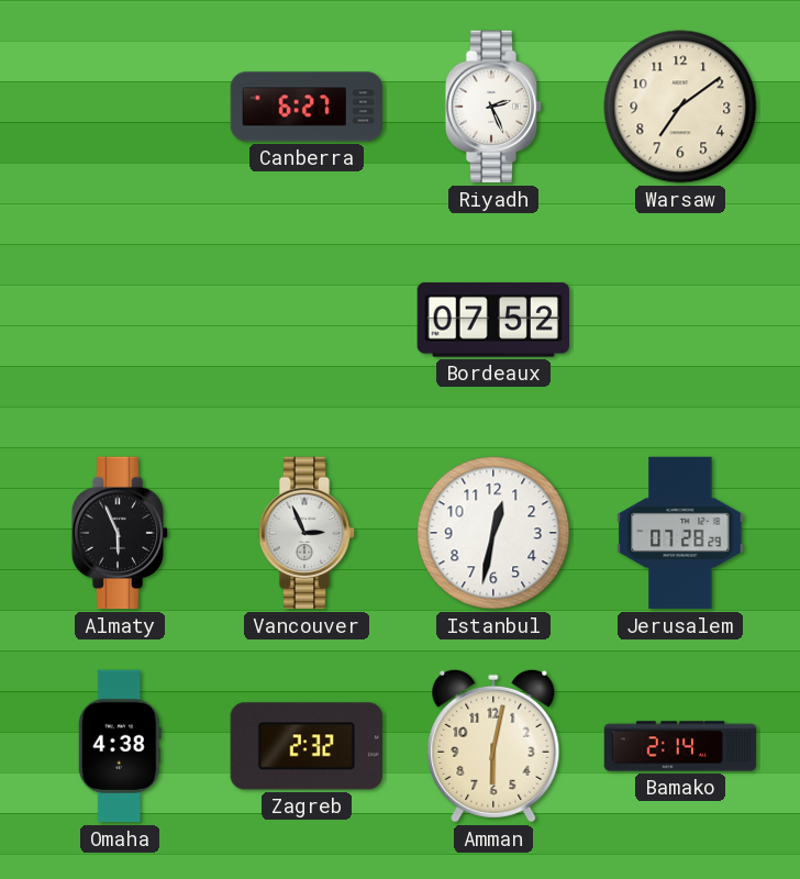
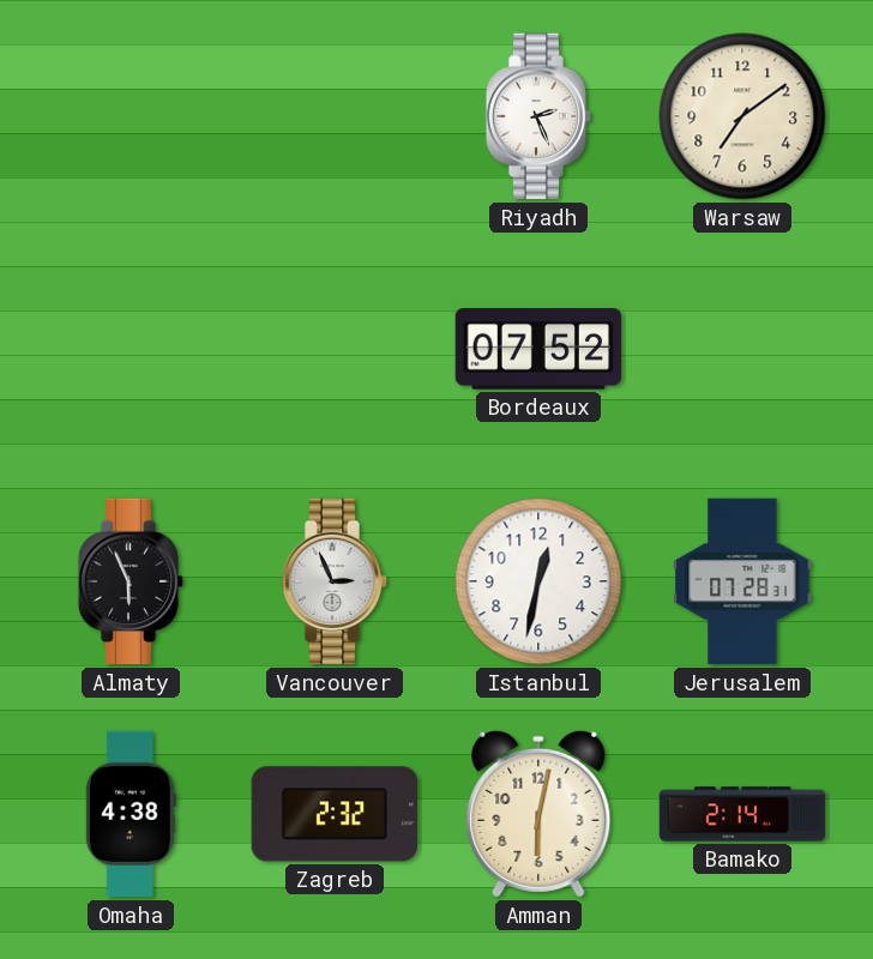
Canberra: 6:27 -> none (307, 107)
Jerusalem: 07:28:29 -> 07:28:31 (742, 581)
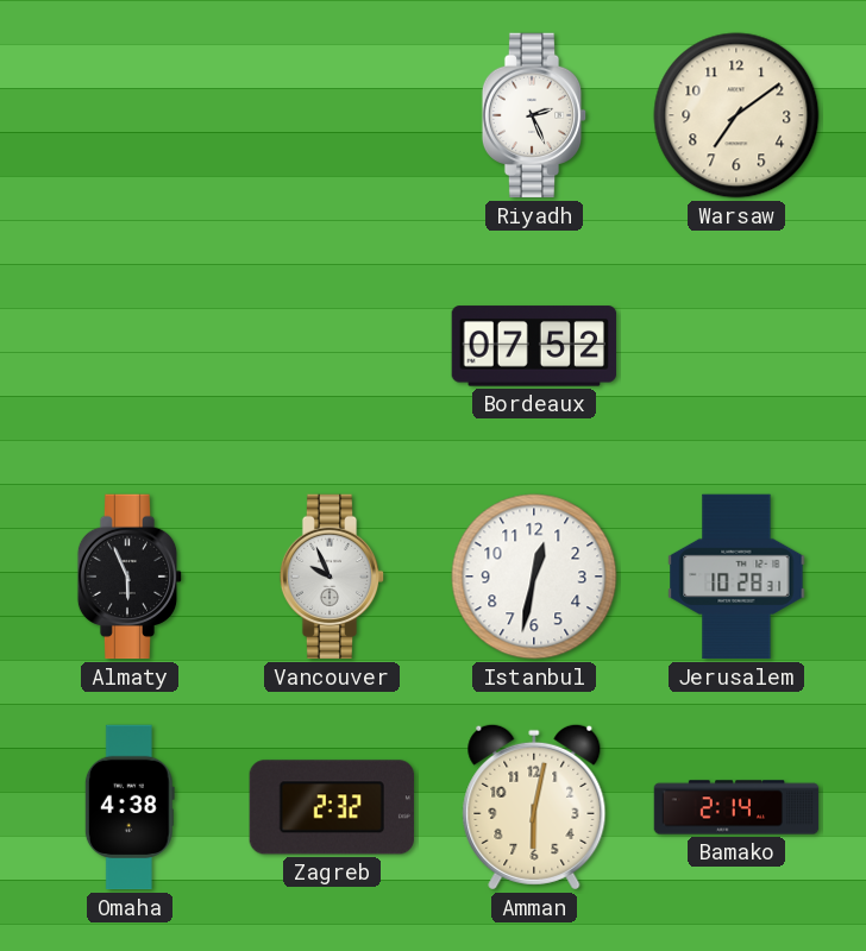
Vancouver: 2:56 -> 9:56 (332, 577)
Jerusalem: 07:28 -> 10:28 (736, 577)
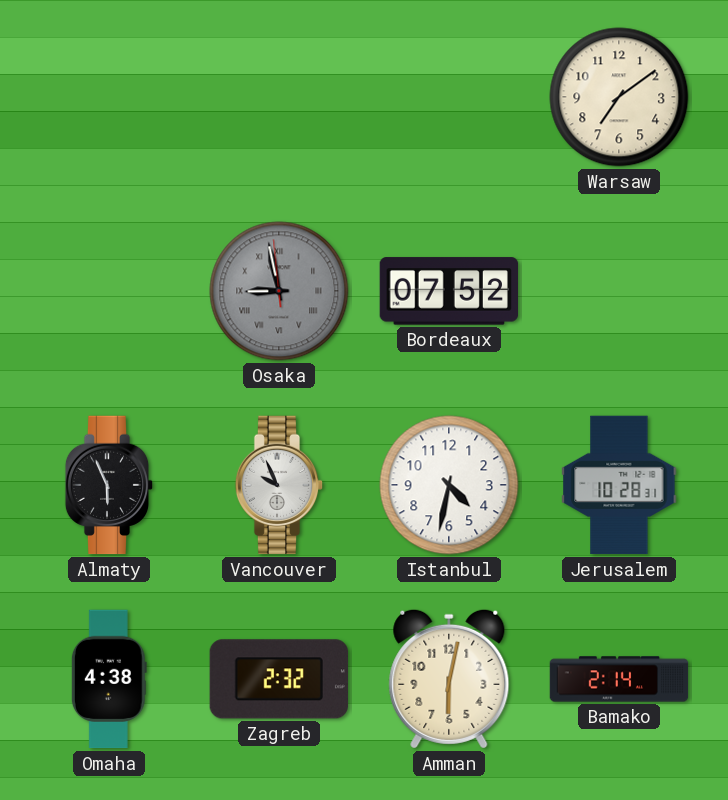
Riyadh: 2:26 -> none (534, 115)
Osaka: none -> 8:57 (279, 291)
Istanbul: 12:32 -> 4:32 (449, 485)
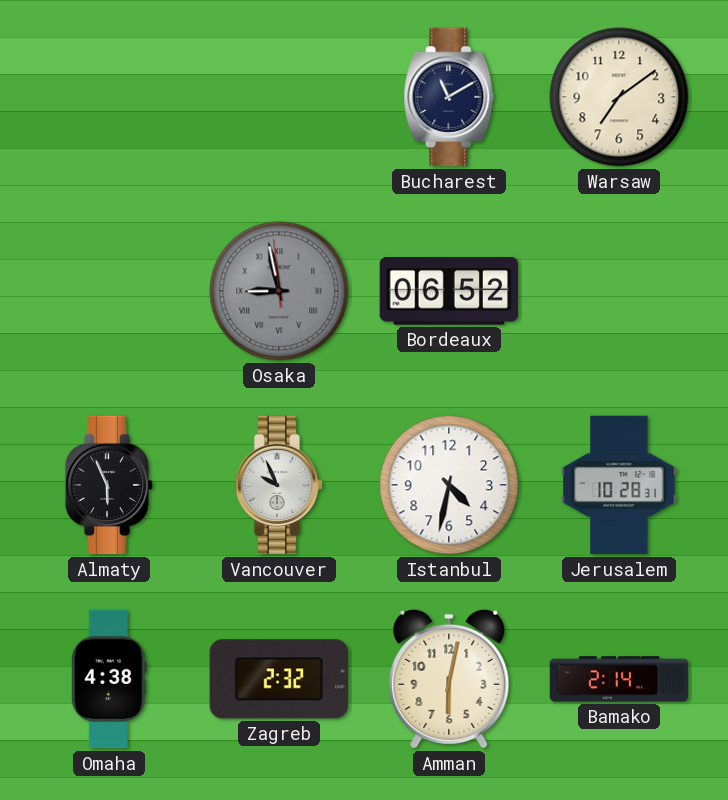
Bucharest: none -> 11:10 (449, 97)
Bordeaux: 07:52 -> 06:52 (448, 291)
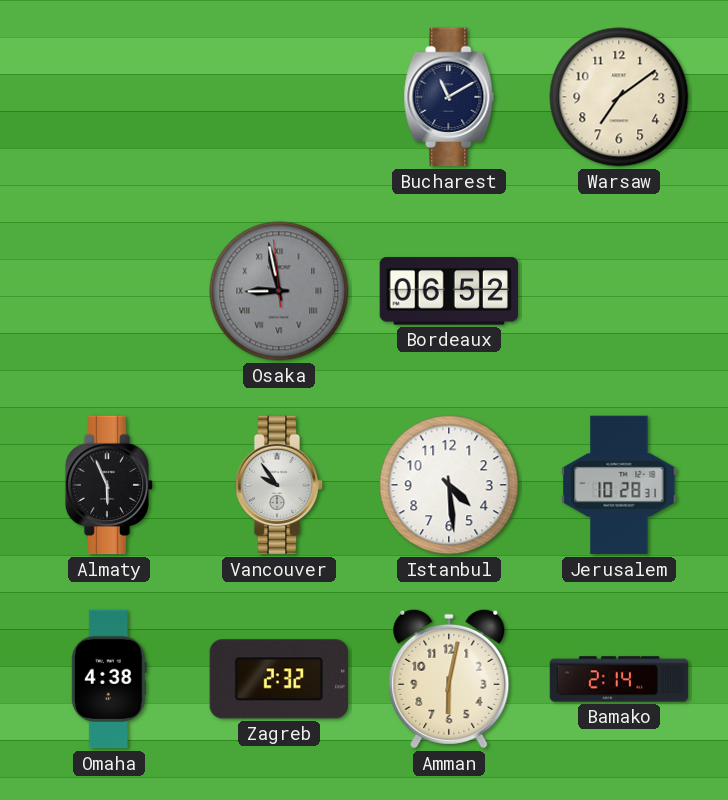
Vancouver: 9:56 -> 9:54 (279, 485)
Istanbul: 4:32 -> 4:29 (449, 485)
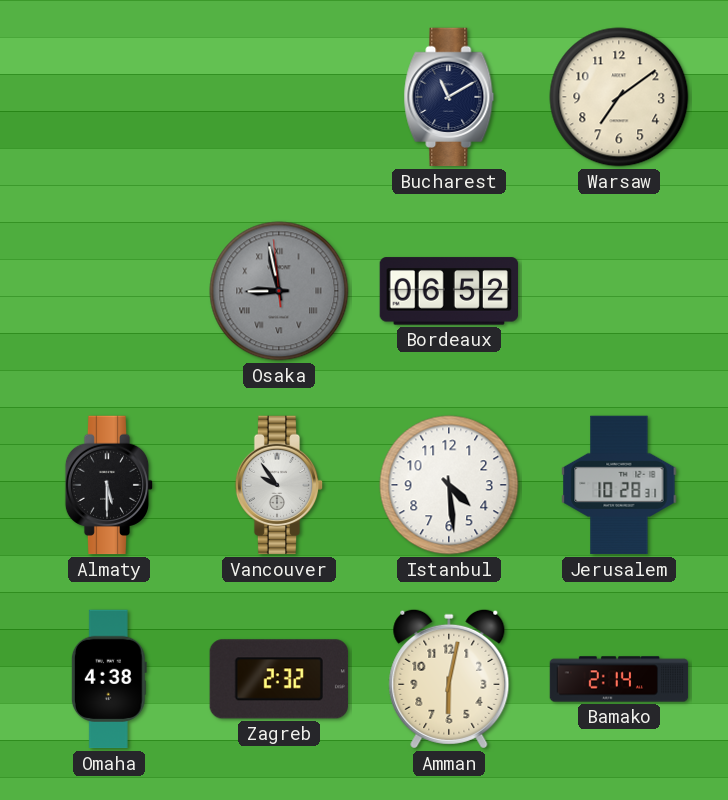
Almaty: 5:56 -> 5:30 (109, 485)
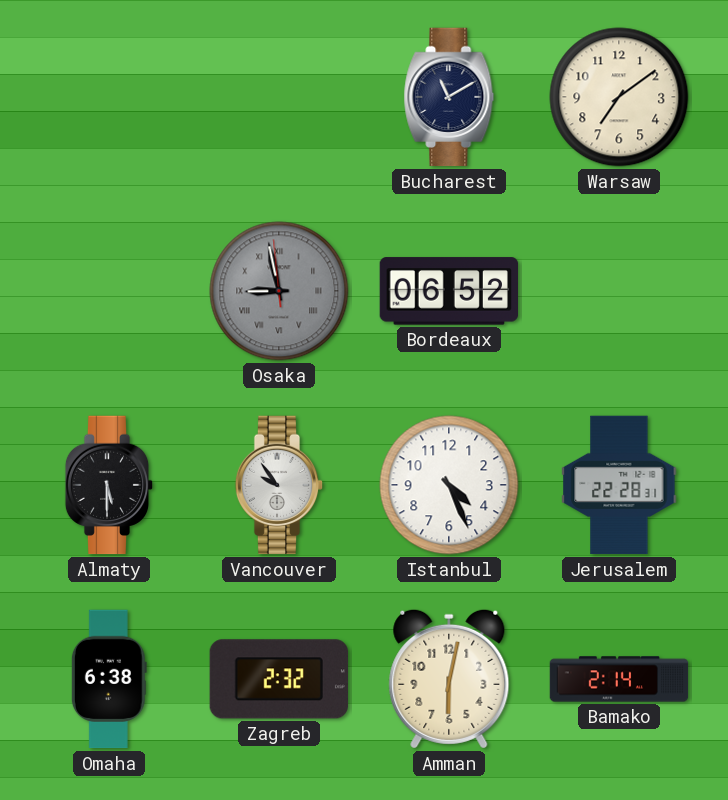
Istanbul: 4:29 -> 4:26 (449, 485)
Jerusalem: 10:28 -> 22:28 (619, 485)
Omaha: 4:38 -> 6:38 (109, 679)
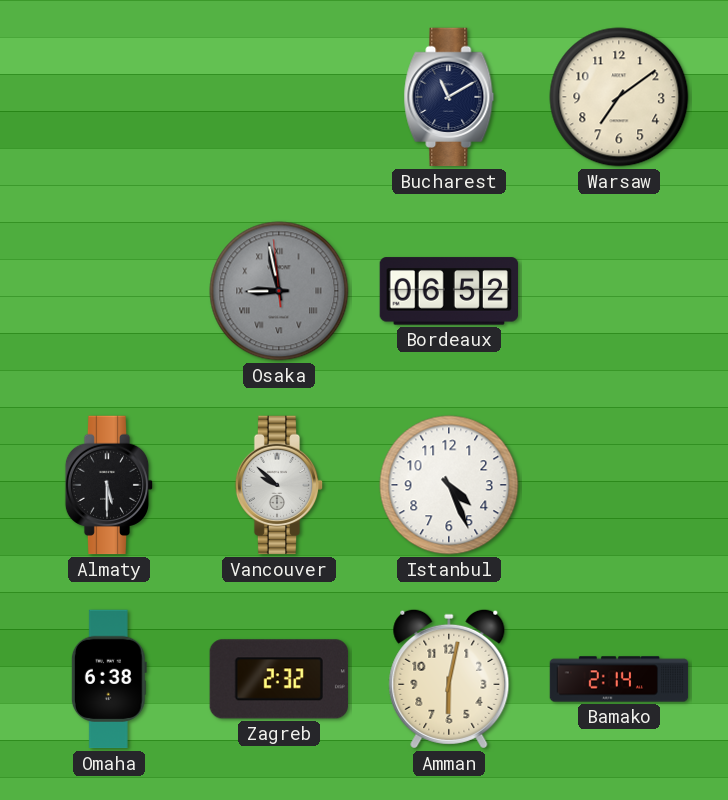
Vancouver: 9:54 -> 9:52 (279, 485)
Jerusalem: 22:28 -> none (619, 485)
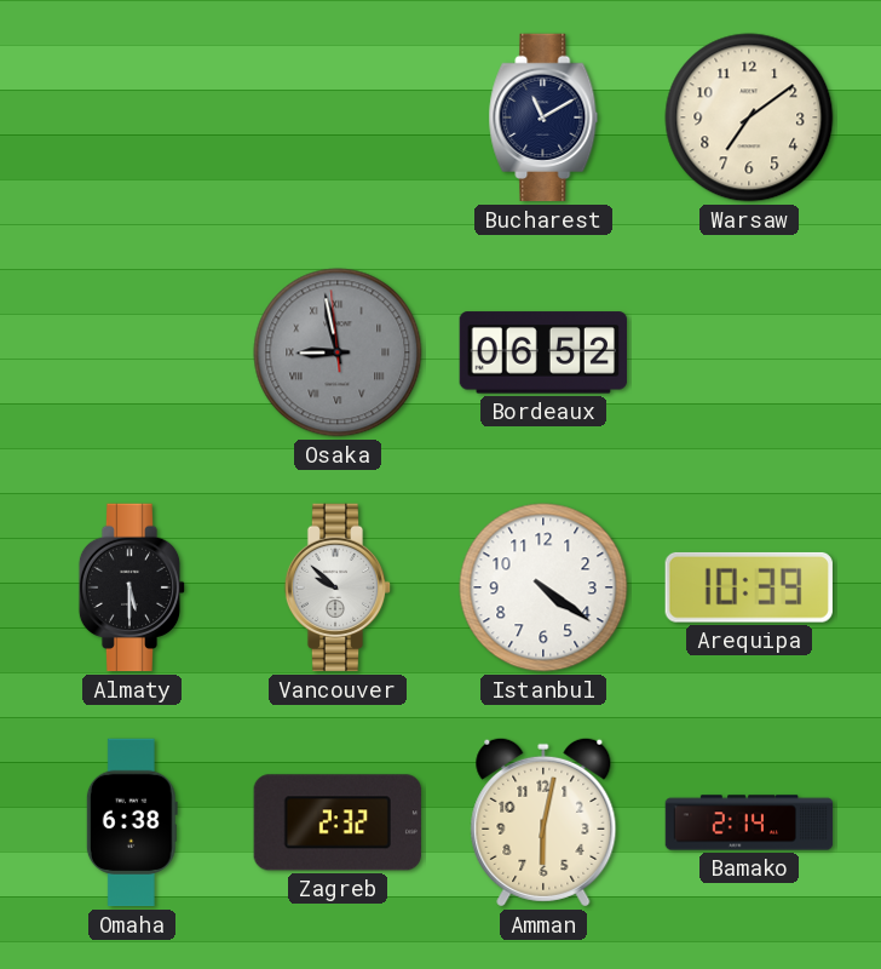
Istanbul: 4:26 -> 4:21 (543, 587)
Arequipa: none -> 10:39 (749, 587)
